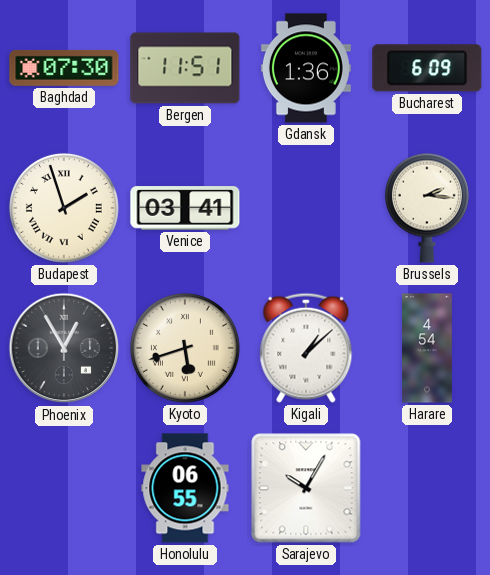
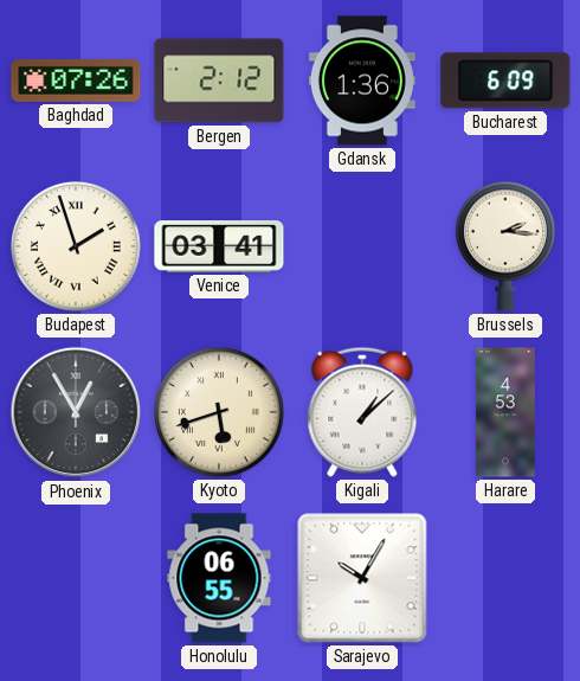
Baghdad: 07:30 -> 07:26 (76, 81)
Bergen: 11:51 -> 2:12 (219, 81)
Harare: 4:54 -> 4:53 (505, 412)
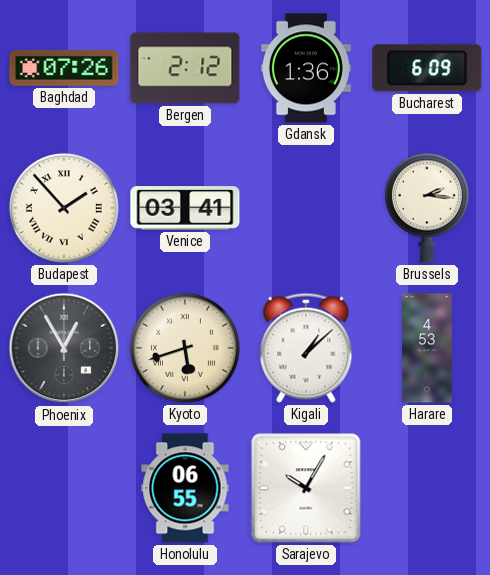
Budapest: 1:57 -> 1:53 (64, 208)
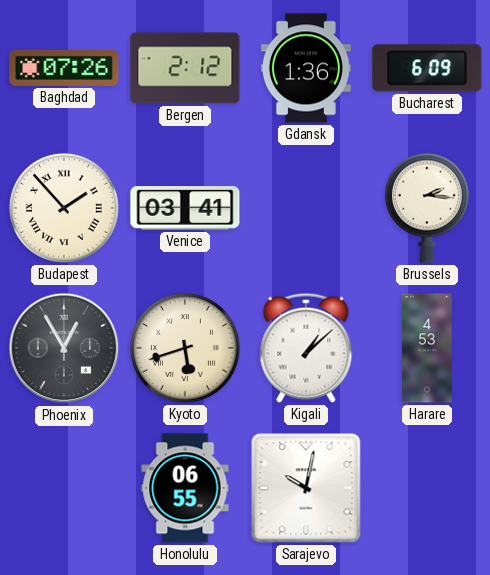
Sarajevo: 10:05 -> 10:02 (306, 488)
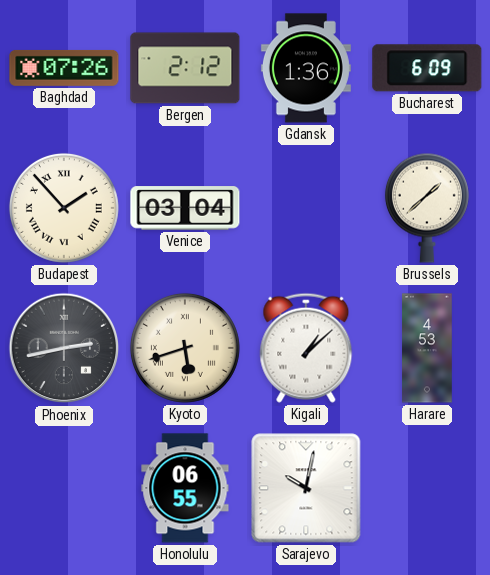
Venice: 03:41 -> 03:04 (185, 208)
Brussels: 2:16 -> 1:38 (427, 208)
Phoenix: 12:55 -> 2:43 (64, 348)
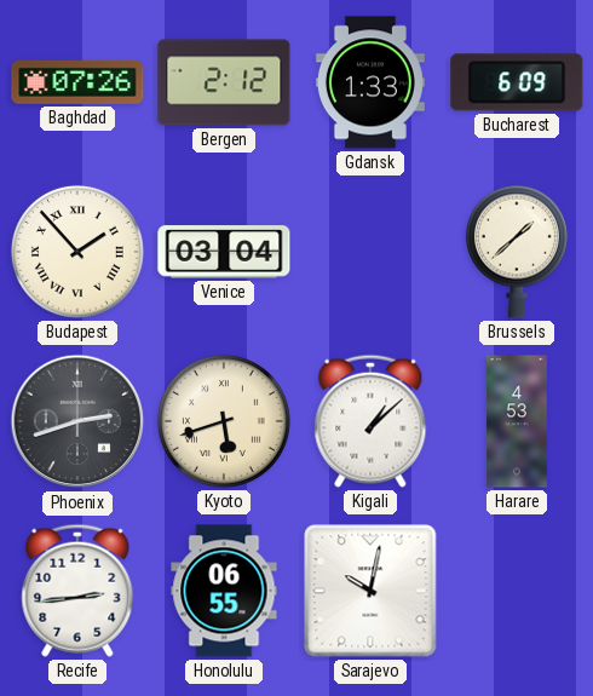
Gdansk: 1:36 -> 1:33 (370, 82)
Phoenix: 2:43 -> 2:42 (77, 421)
Recife: none -> 2:44 (77, 591)
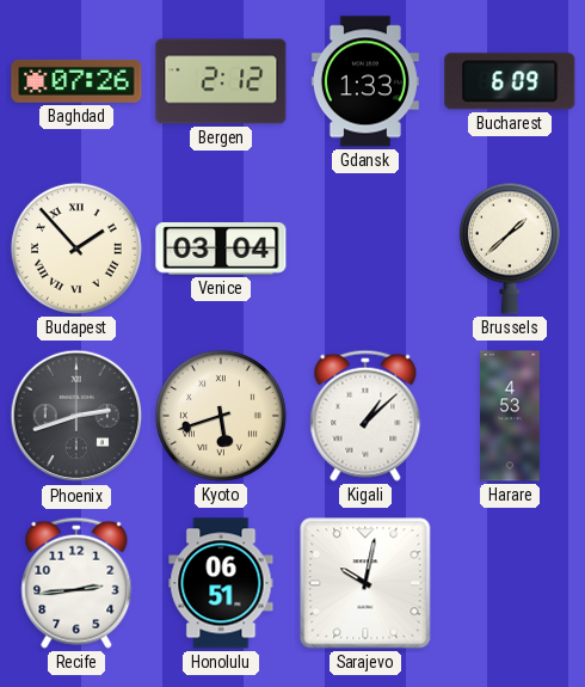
Honolulu: 06:55 -> 06:51 (221, 583)
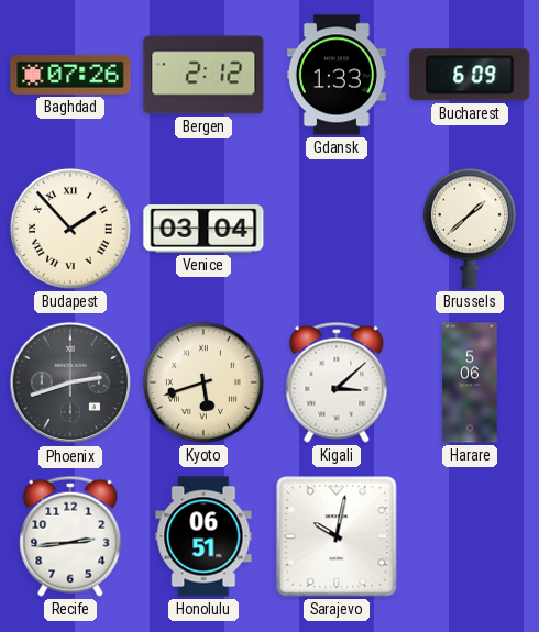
Kigali: 1:08 -> 3:08 (337, 382)
Harare: 4:53 -> 5:06 (470, 382)
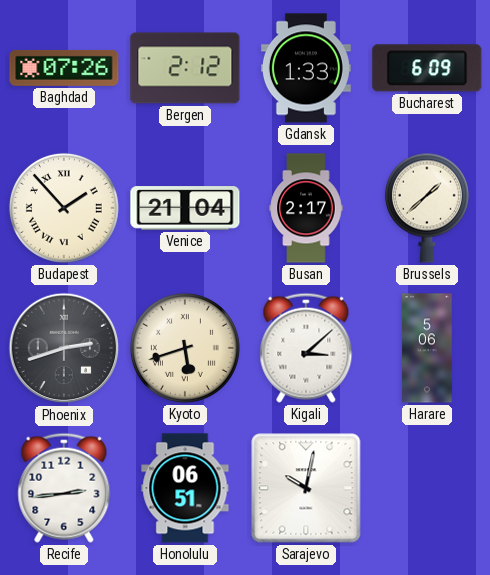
Venice: 03:04 -> 21:04 (185, 208)
Busan: none -> 2:17 (306, 208)
